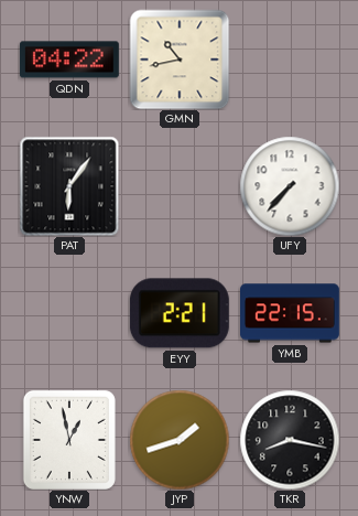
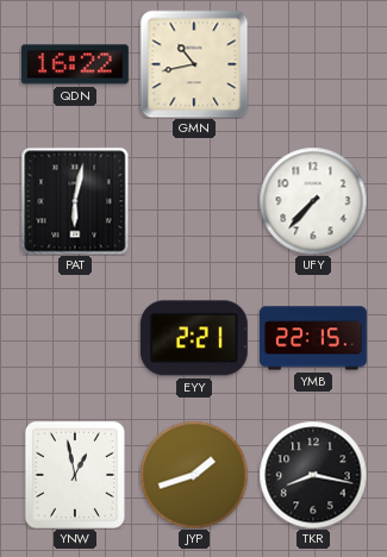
QDN: 04:22 -> 16:22 (75, 64)
PAT: 6:06 -> 6:02 (75, 201)
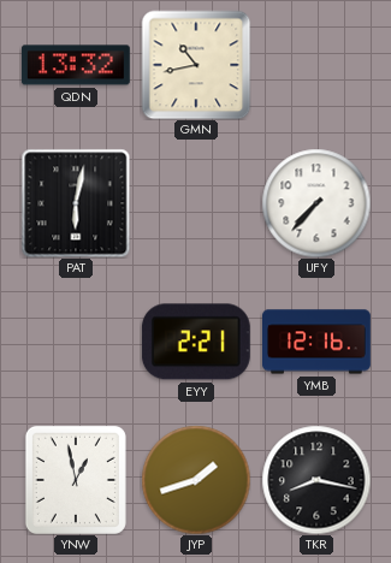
QDN: 16:22 -> 13:32 (76, 65)
YMB: 22:15 -> 12:16 (318, 342)
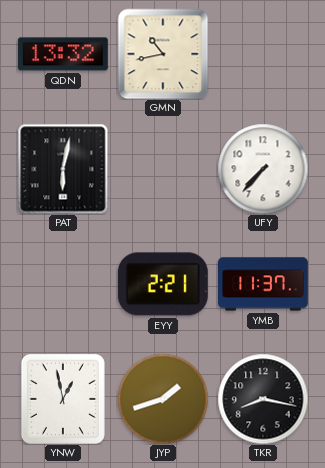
YMB: 12:16 -> 11:37 (264, 284)
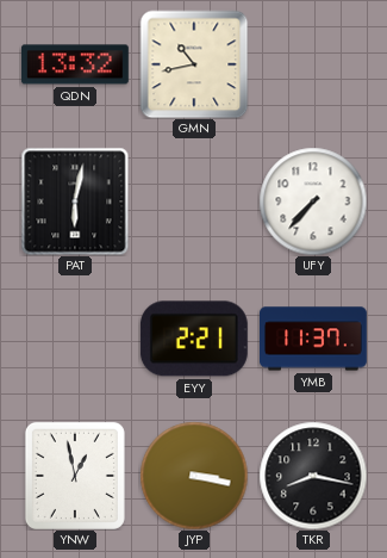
JYP: 1:42 -> 3:17 (194, 476)
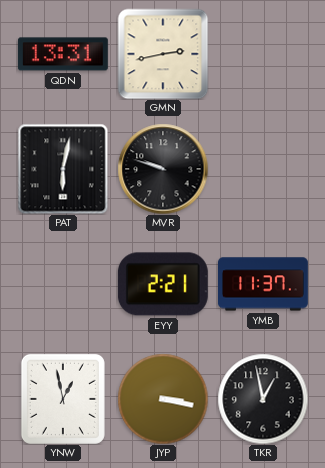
QDN: 13:32 -> 13:31 (63, 54)
GMN: 10:43 -> 2:43 (163, 54)
MVR: none -> 9:48 (163, 169)
UFY: 7:37 -> none (313, 201)
TKR: 8:17 -> 12:58 (263, 399)
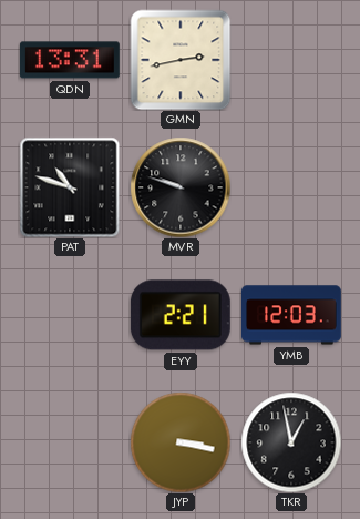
PAT: 6:02 -> 10:48 (70, 187)
YMB: 11:37 -> 12:03 (292, 315)
YNW: 12:58 -> none (63, 399)
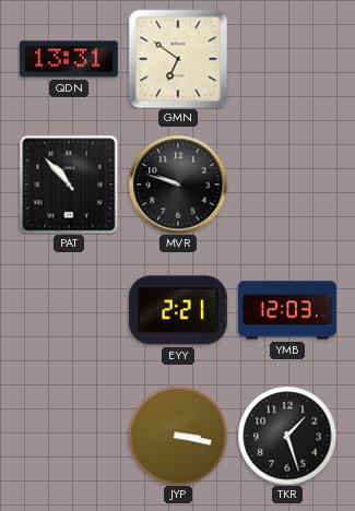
GMN: 2:43 -> 6:51 (178, 59)
PAT: 10:48 -> 10:53 (69, 185)
TKR: 12:58 -> 1:27 (287, 436)
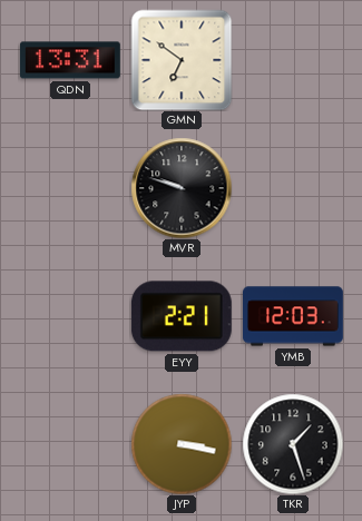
PAT: 10:53 -> none (69, 185)
